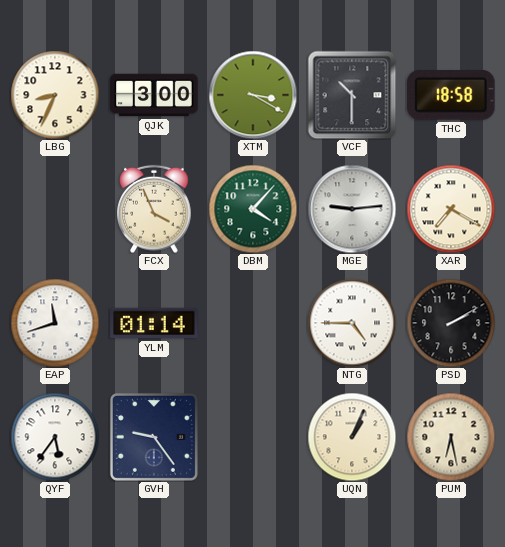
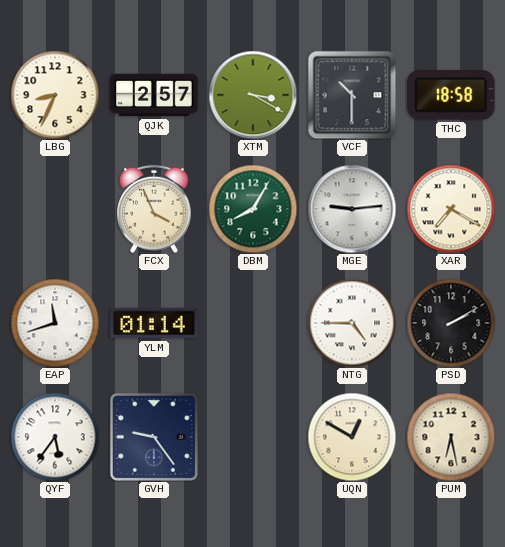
QJK: 3:00 -> 2:57 (154, 95)
DBM: 4:07 -> 8:05 (253, 209)
UQN: 1:04 -> 12:50 (352, 437)
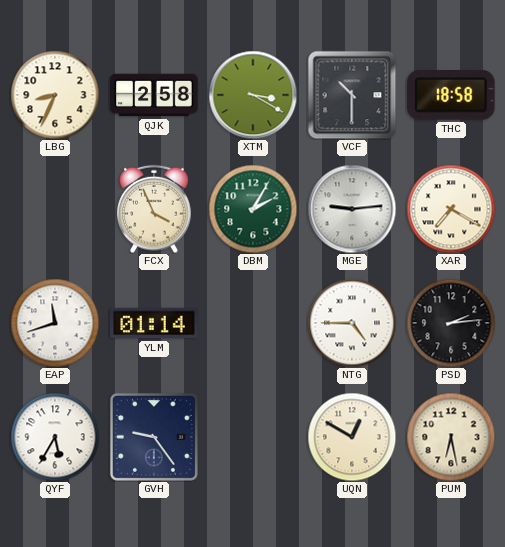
QJK: 2:57 -> 2:58 (154, 95)
DBM: 8:05 -> 2:05 (253, 209)
PSD: 2:10 -> 2:14 (451, 323)
QYF: 5:36 -> 5:35 (55, 437)
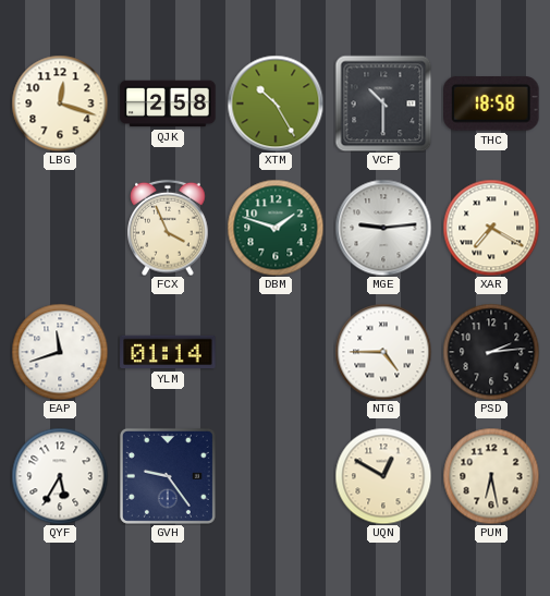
LBG: 8:34 -> 12:18 (60, 104)
XTM: 3:20 -> 10:25 (276, 104)
DBM: 2:05 -> 1:48 (276, 228)
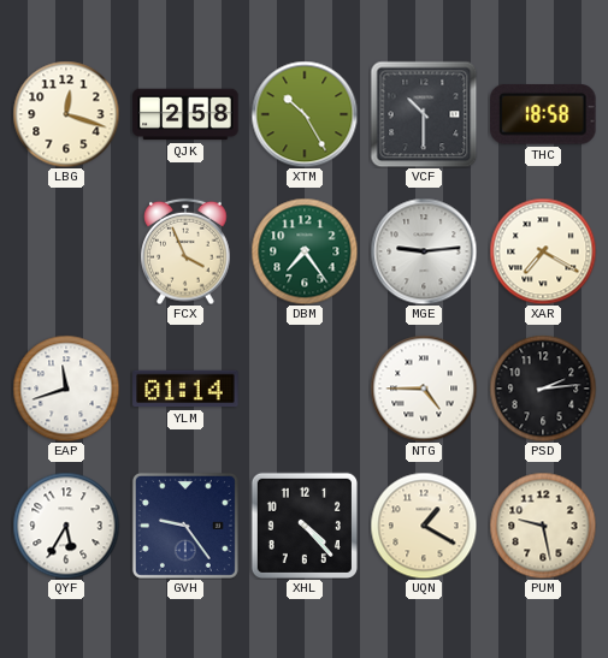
DBM: 1:48 -> 7:24 (305, 251)
XHL: none -> 4:23 (305, 526)
UQN: 12:50 -> 1:20 (424, 526)
PUM: 6:28 -> 9:28 (543, 526)
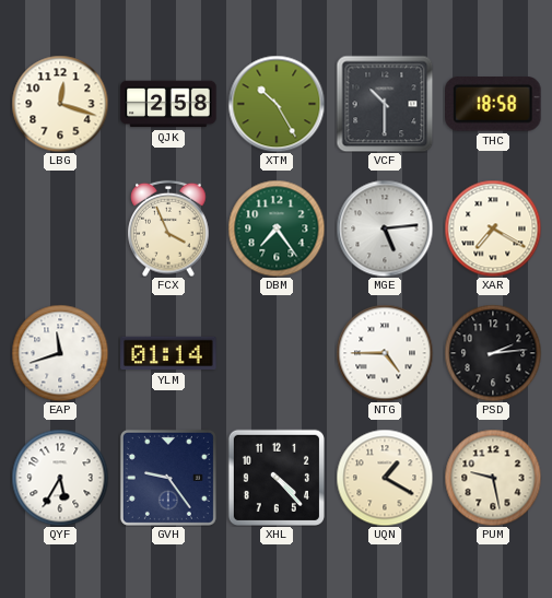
MGE: 9:14 -> 5:14 (385, 228)
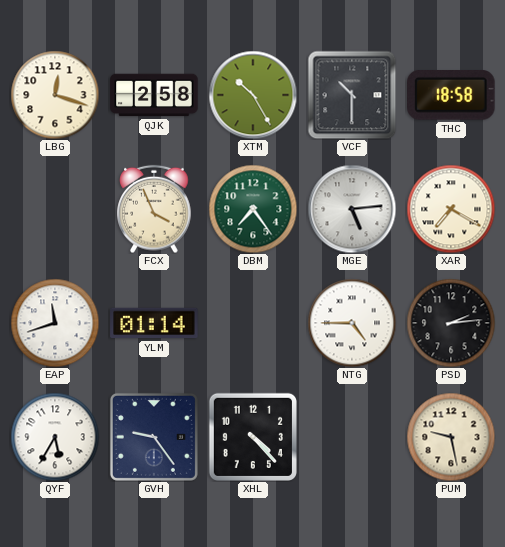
UQN: 1:20 -> none (385, 478)
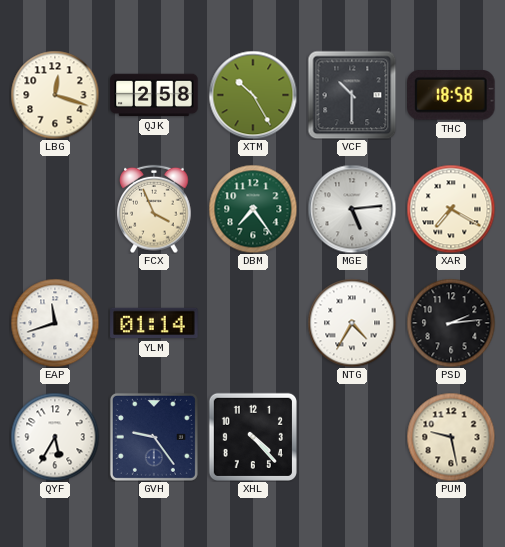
NTG: 4:45 -> 4:35 (352, 323)
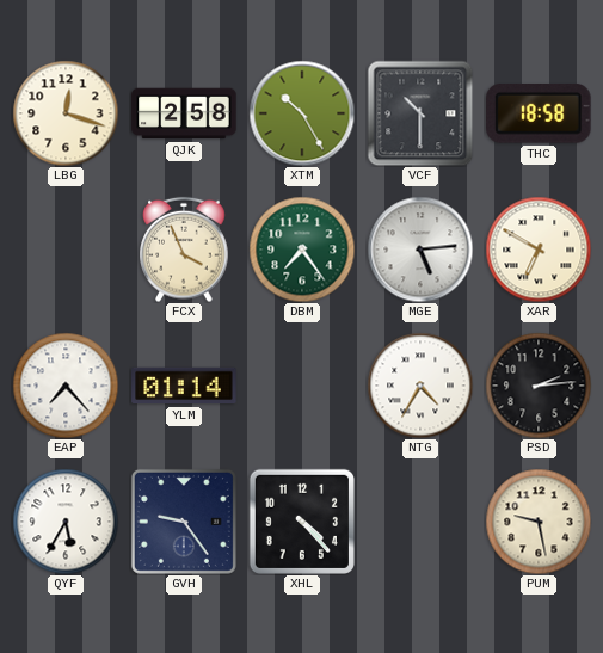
XAR: 7:20 -> 6:50 (539, 250)
EAP: 11:42 -> 7:23 (66, 386)
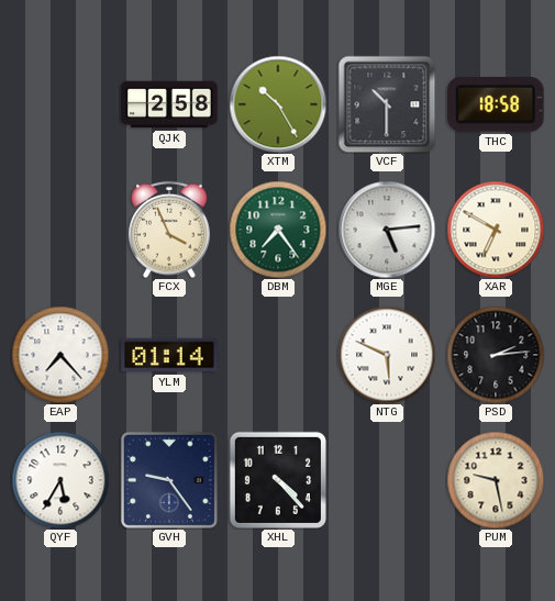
LBG: 12:18 -> none (66, 113)
NTG: 4:35 -> 5:49 (387, 355)
